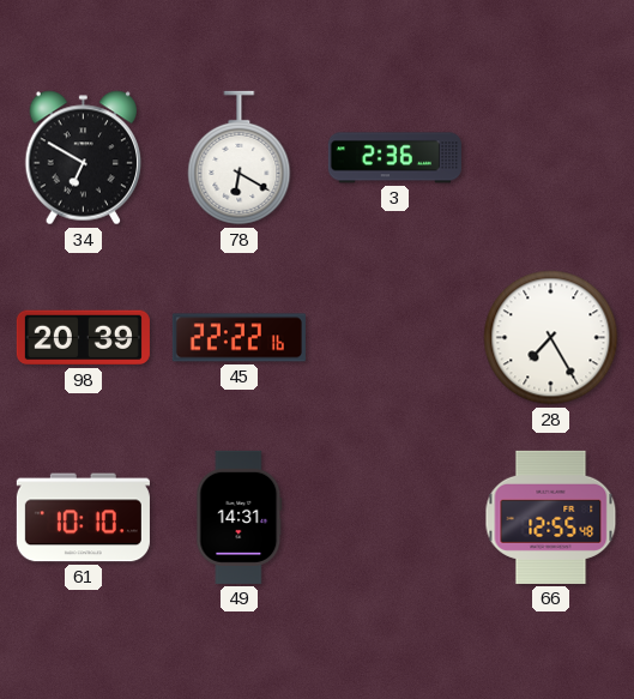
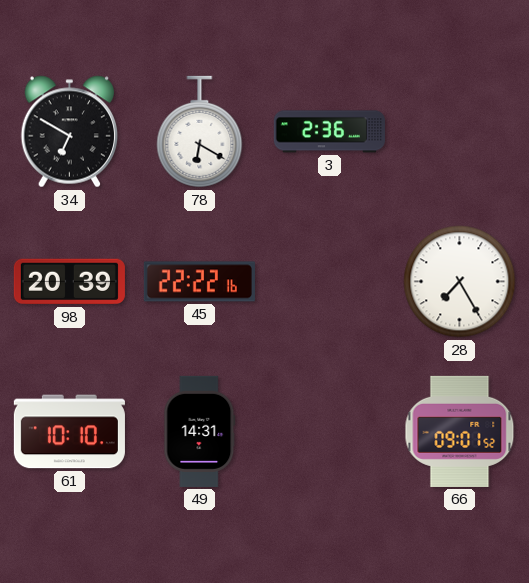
66: 12:55 -> 09:01 (460, 431)
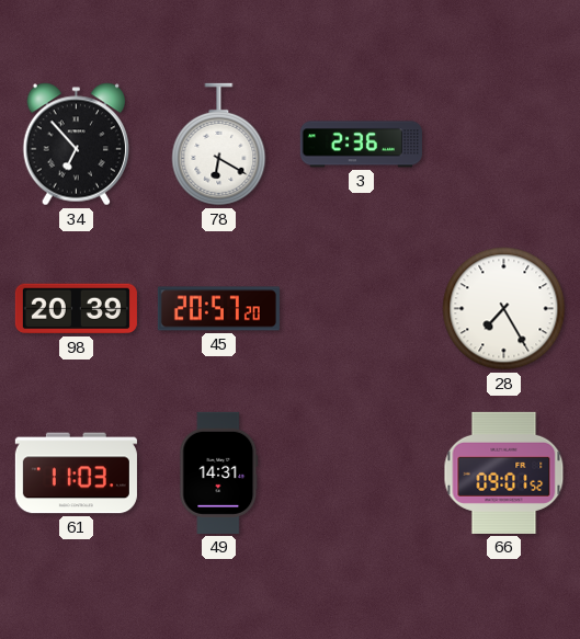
34: 6:50 -> 6:53 (77, 145)
45: 22:22 -> 20:57 (218, 309)
61: 10:10 -> 11:03 (76, 473)
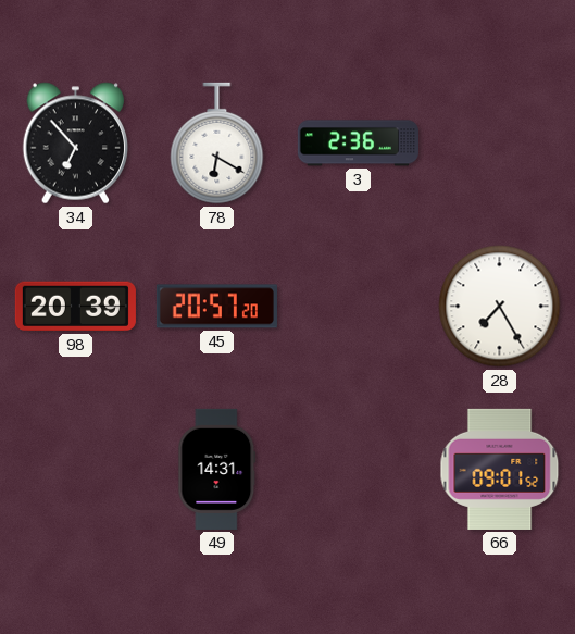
61: 11:03 -> none (76, 473)
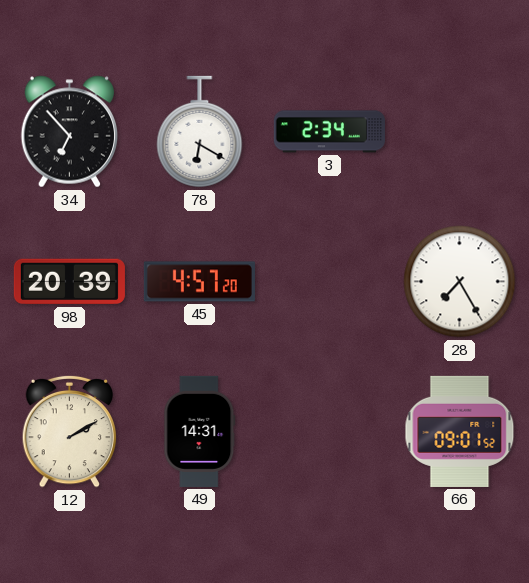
3: 2:36 -> 2:34 (329, 132)
45: 20:57 -> 4:57 (199, 282)
12: none -> 2:10 (70, 431)
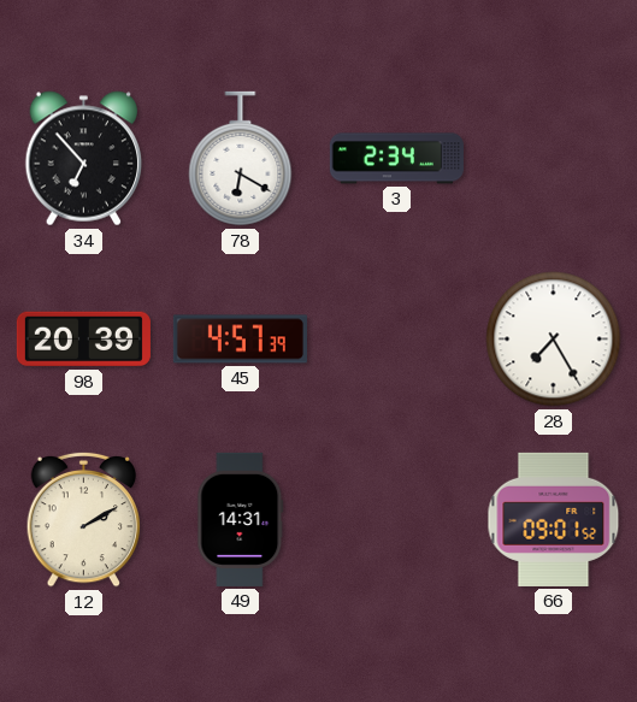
45: 4:57:20 -> 4:57:39 (240, 340)
